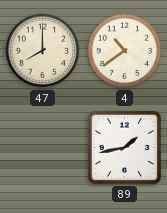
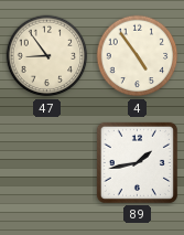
47: 8:00 -> 8:54 (47, 56)
4: 10:39 -> 4:54 (138, 56)
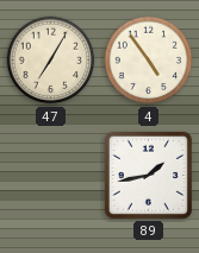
47: 8:54 -> 7:05 (51, 61)
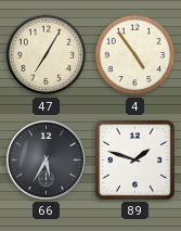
66: none -> 5:35 (46, 159)
89: 1:43 -> 1:48 (134, 159)
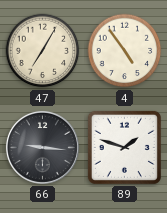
66: 5:35 -> 9:16 (42, 147)
